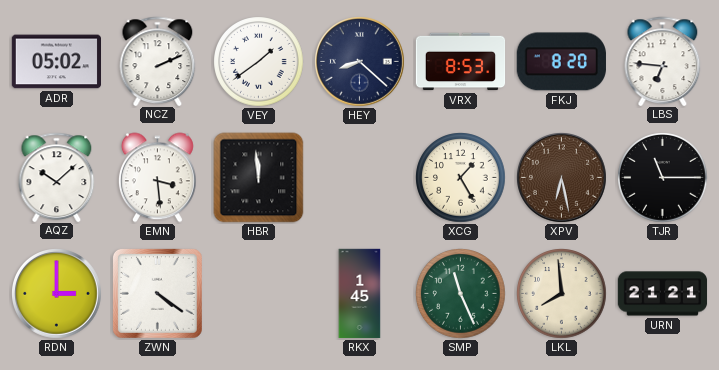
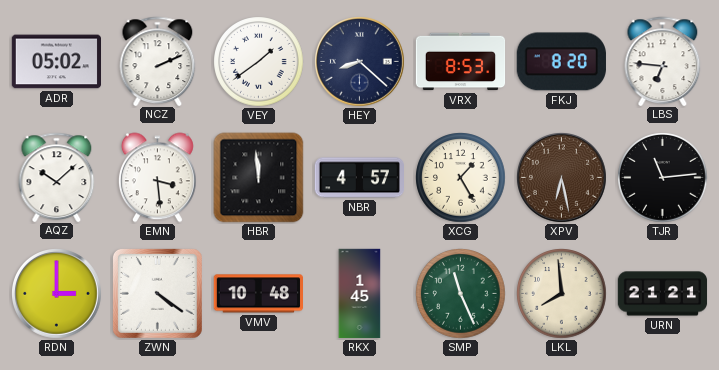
NBR: none -> 4:57 (359, 178)
TJR: 11:15 -> 11:14 (663, 178)
VMV: none -> 10:48 (258, 294)
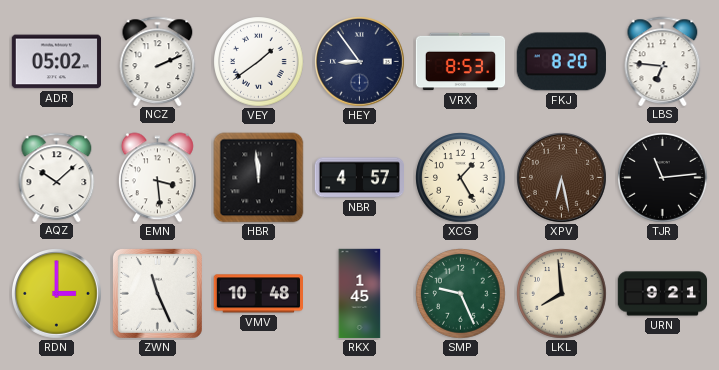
HEY: 8:22 -> 8:54 (360, 62)
ZWN: 4:21 -> 11:26 (157, 293)
SMP: 11:26 -> 9:26 (461, 294)
URN: 21:21 -> 9:21 (663, 294)
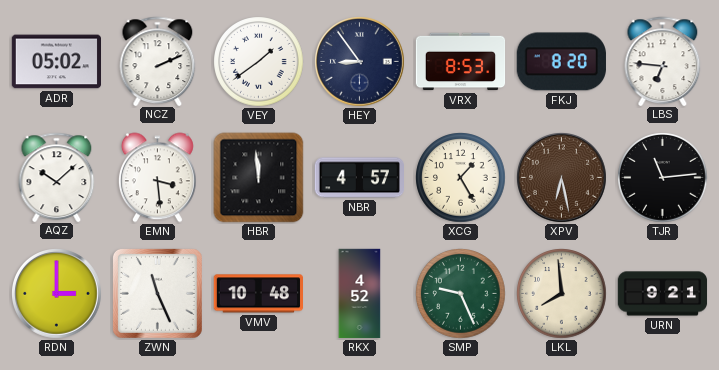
RKX: 1:45 -> 4:52 (360, 294)
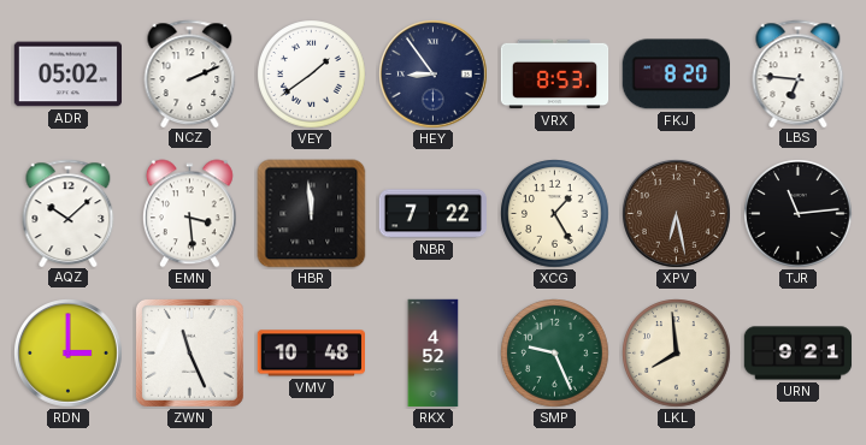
NBR: 4:57 -> 7:22 (432, 214)
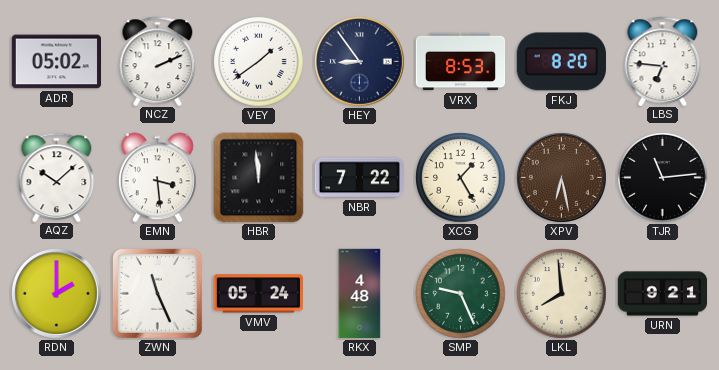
RDN: 3:00 -> 2:00 (57, 294)
VMV: 10:48 -> 05:24 (258, 294)
RKX: 4:52 -> 4:48 (360, 294)
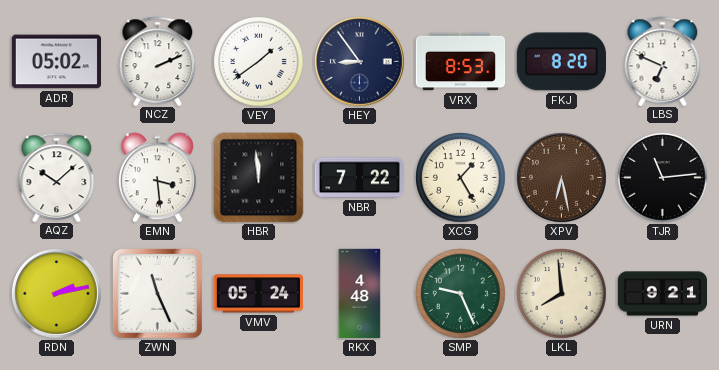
LBS: 6:46 -> 6:49 (663, 61)
RDN: 2:00 -> 2:13 (57, 294)
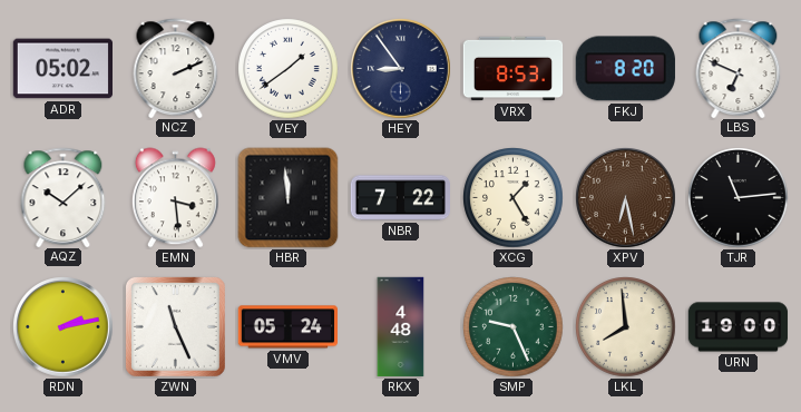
URN: 9:21 -> 19:00 (739, 327)
